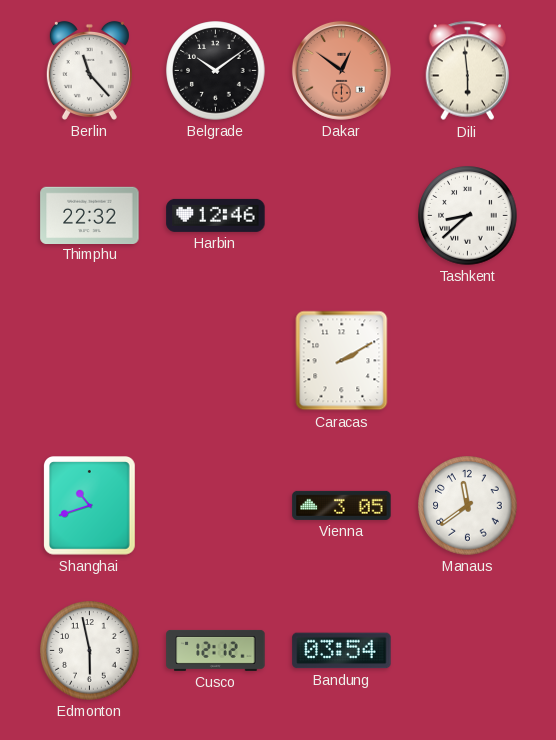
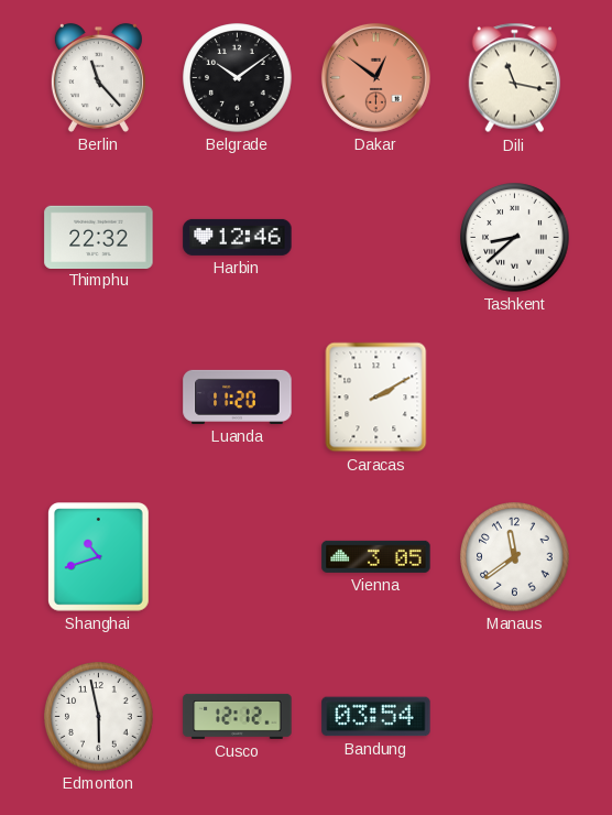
Dili: 5:59 -> 11:17 (515, 78)
Luanda: none -> 11:20 (238, 396)
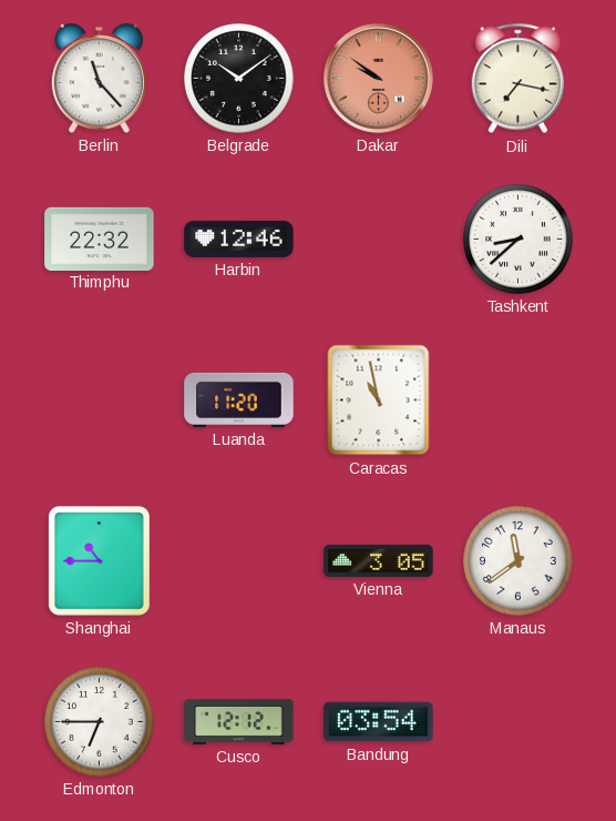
Dakar: 12:51 -> 9:51 (378, 78)
Dili: 11:17 -> 7:17 (519, 79)
Caracas: 2:10 -> 10:58 (379, 401)
Shanghai: 10:42 -> 10:45 (100, 561)
Edmonton: 5:58 -> 6:45 (100, 722)
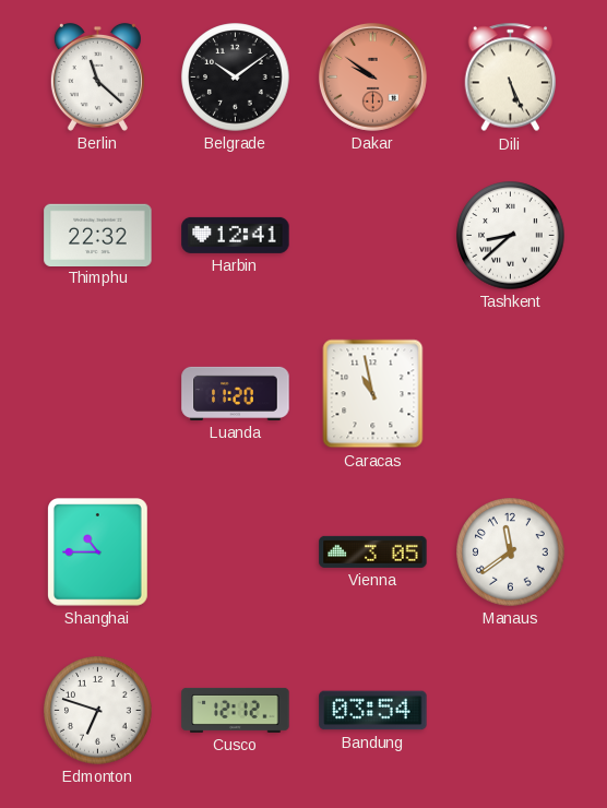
Berlin: 11:23 -> 11:22 (97, 76)
Dili: 7:17 -> 5:26 (511, 78)
Harbin: 12:46 -> 12:41 (236, 235)
Edmonton: 6:45 -> 6:48 (98, 711)
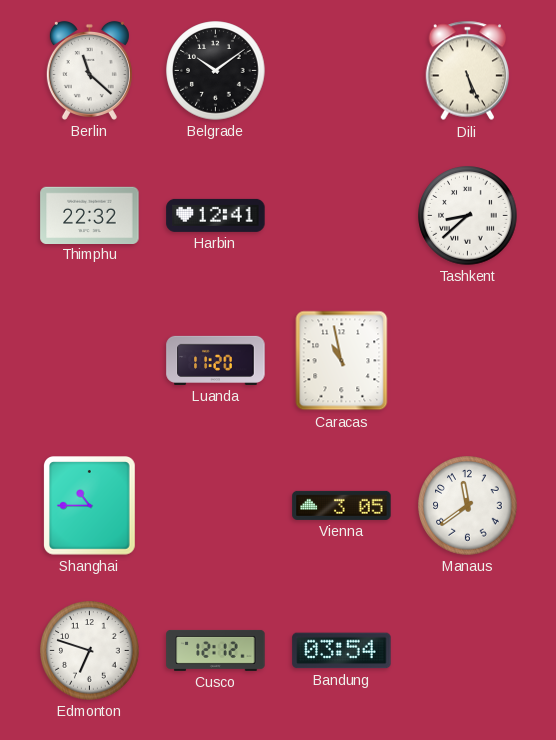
Dakar: 9:51 -> none (372, 76)
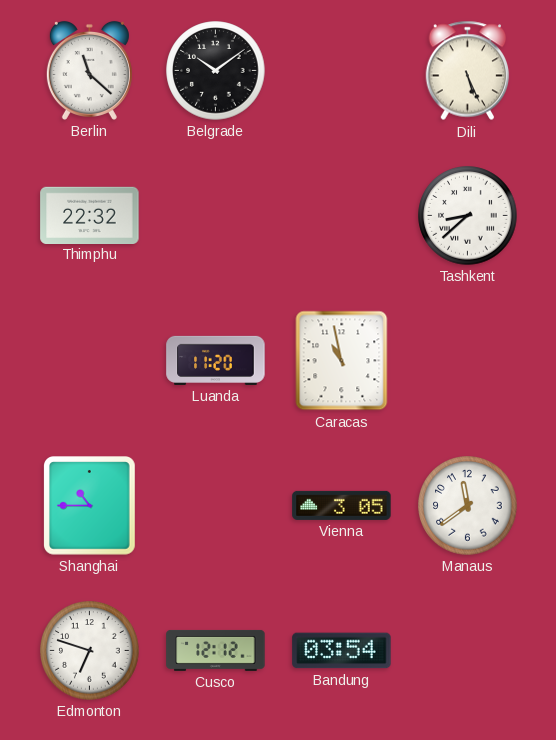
Harbin: 12:41 -> none (216, 215)
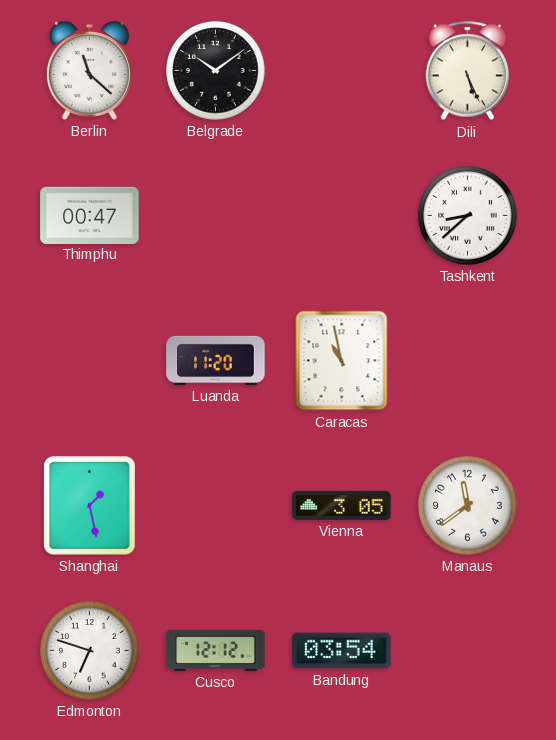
Thimphu: 22:32 -> 00:47 (90, 215)
Shanghai: 10:45 -> 1:28 (90, 506)
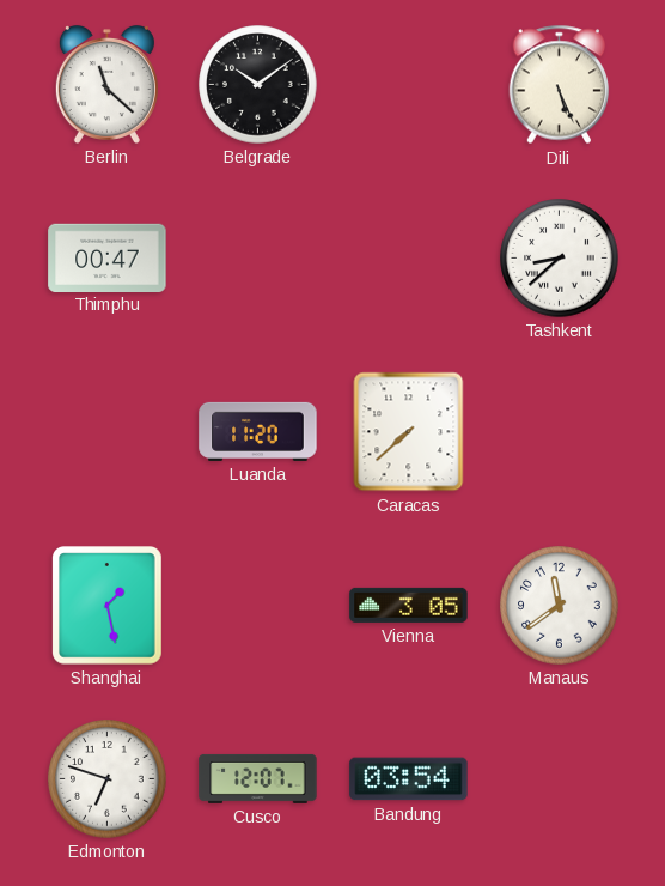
Caracas: 10:58 -> 7:38 (409, 432)
Cusco: 12:12 -> 12:07 (258, 778)
